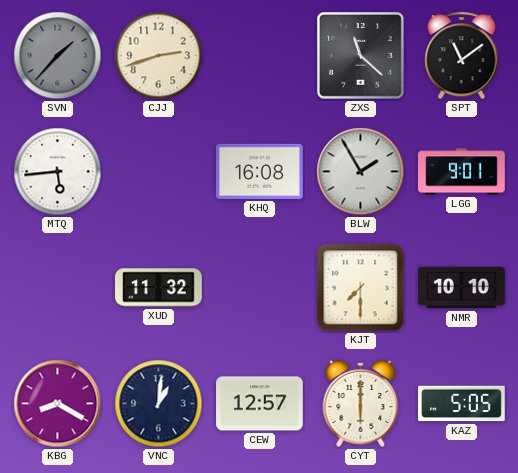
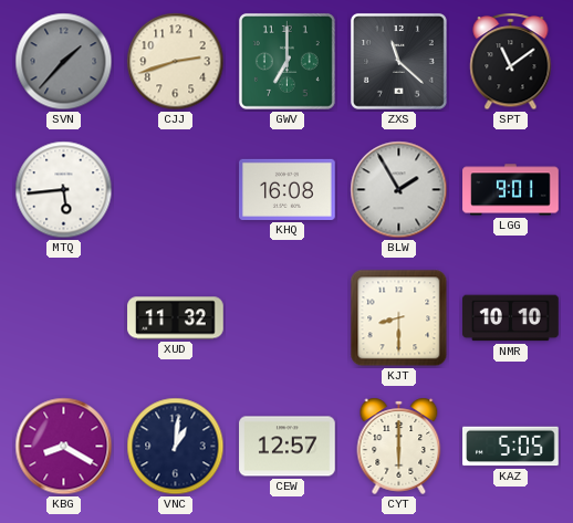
GWV: none -> 7:00 (286, 61)
KJT: 7:30 -> 8:30 (399, 318)
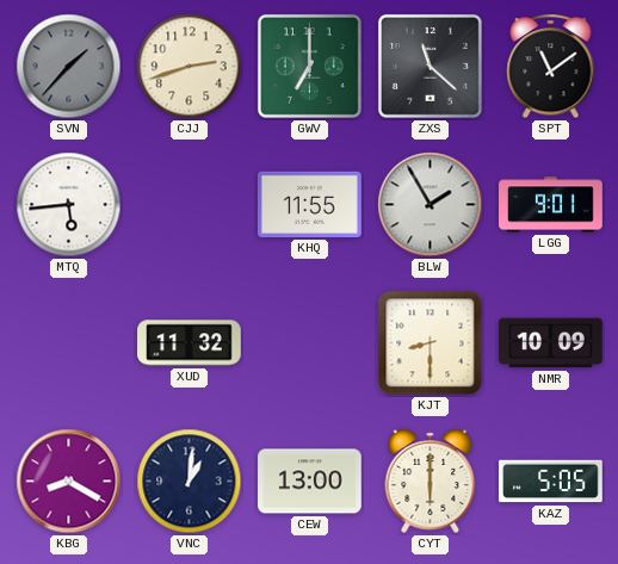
KHQ: 16:08 -> 11:55 (310, 204)
NMR: 10:10 -> 10:09 (551, 343)
CEW: 12:57 -> 13:00 (310, 482)
